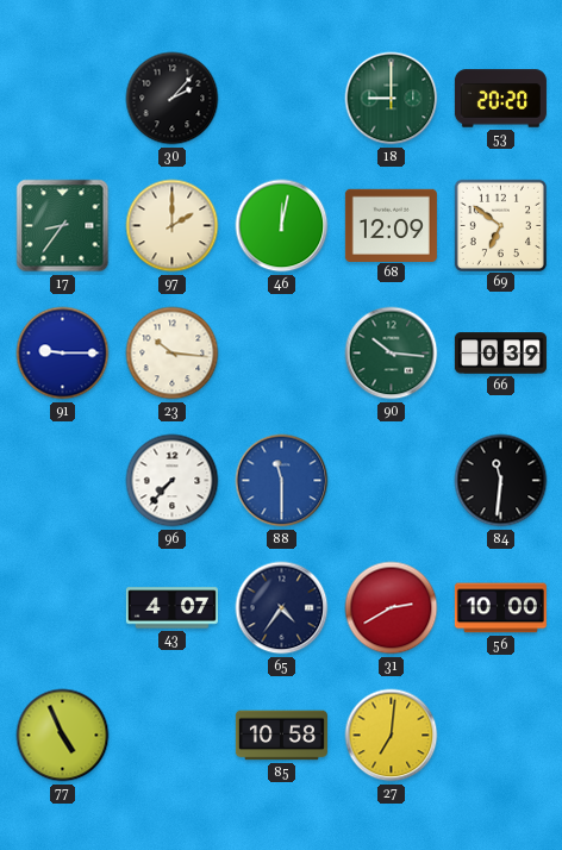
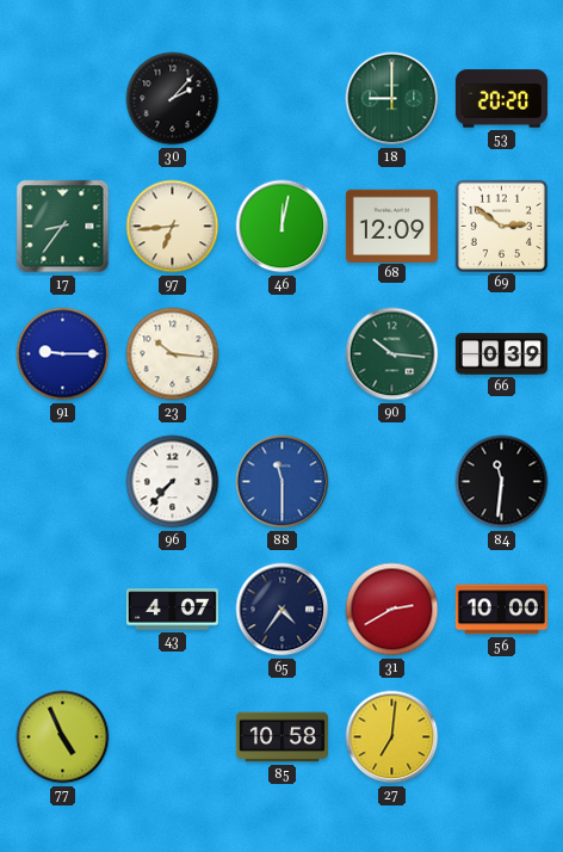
97: 2:00 -> 6:44 (173, 227)
69: 6:51 -> 2:51 (501, 226)
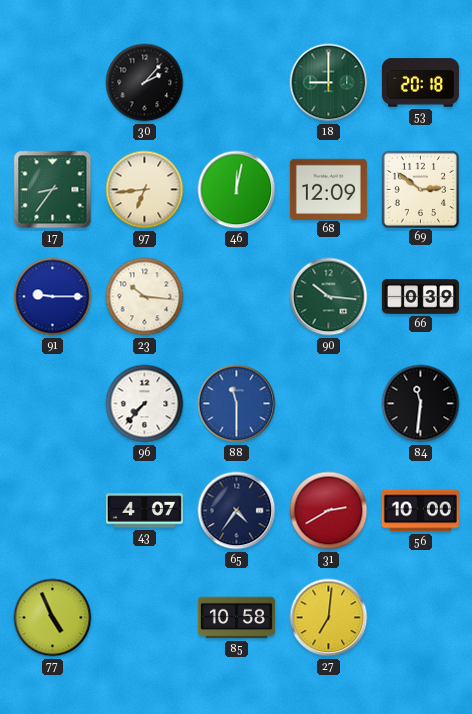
53: 20:20 -> 20:18 (420, 83)
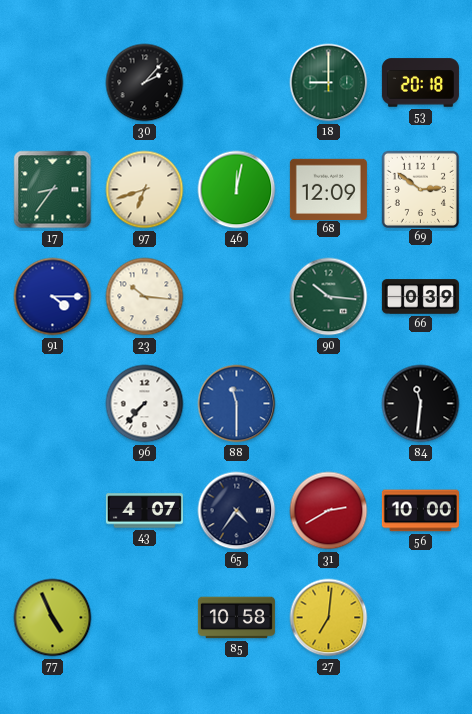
97: 6:44 -> 6:42 (145, 190)
91: 9:15 -> 4:15 (53, 297)
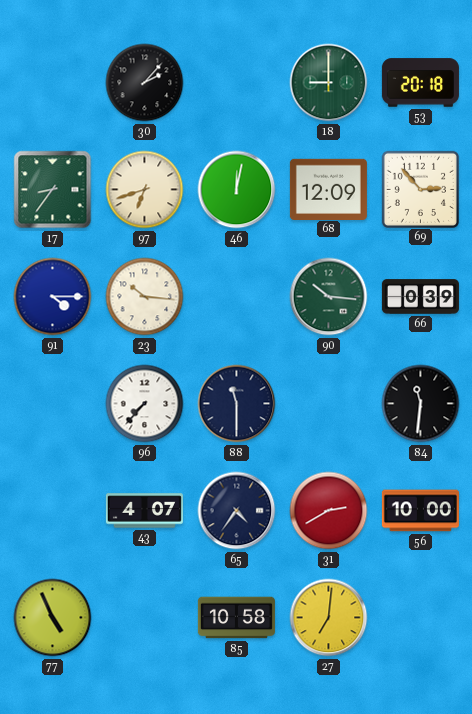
69: 2:51 -> 2:53 (420, 189)
88 dial: blue -> navy (237, 404)
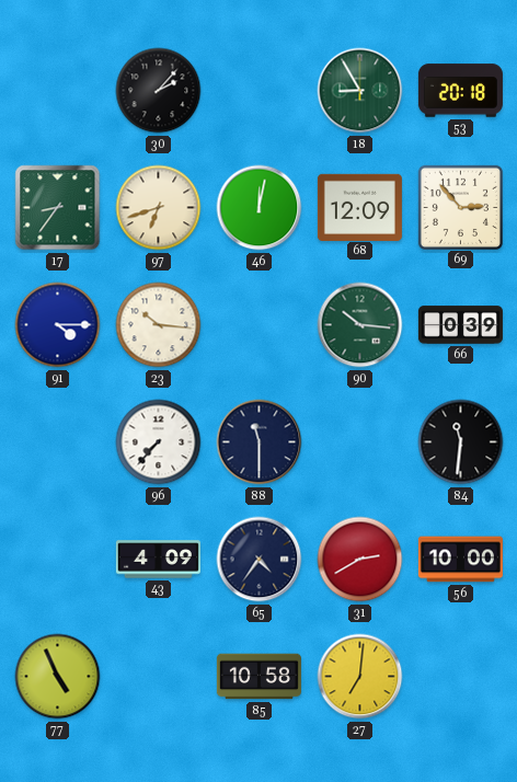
18: 9:00 -> 8:55 (360, 91)
43: 4:07 -> 4:09 (158, 560)
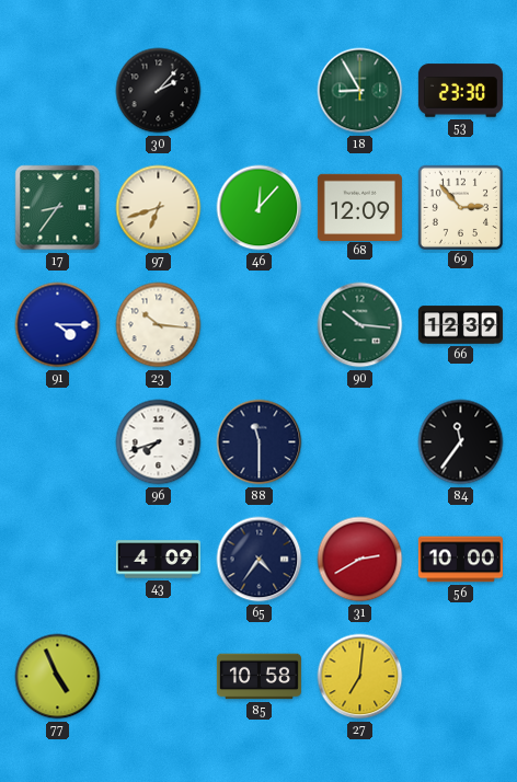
53: 20:18 -> 23:30 (460, 91)
46: 12:02 -> 12:07 (260, 208)
66: 0:39 -> 12:39 (460, 325)
96: 7:37 -> 7:42 (159, 442)
84: 11:31 -> 11:36 (461, 442)
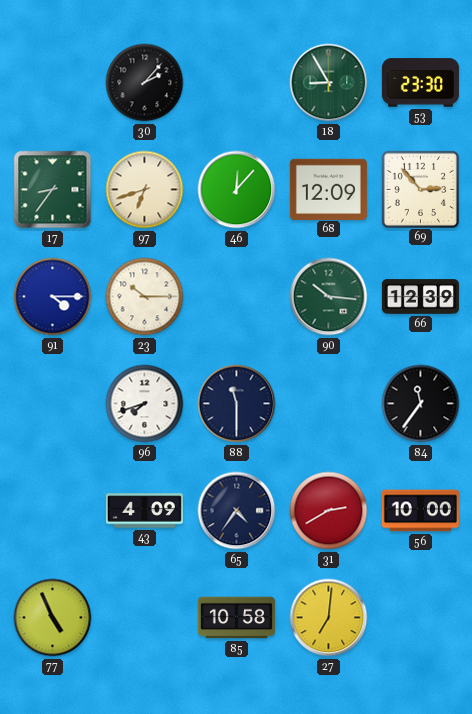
23: 10:16 -> 10:15 (145, 297)
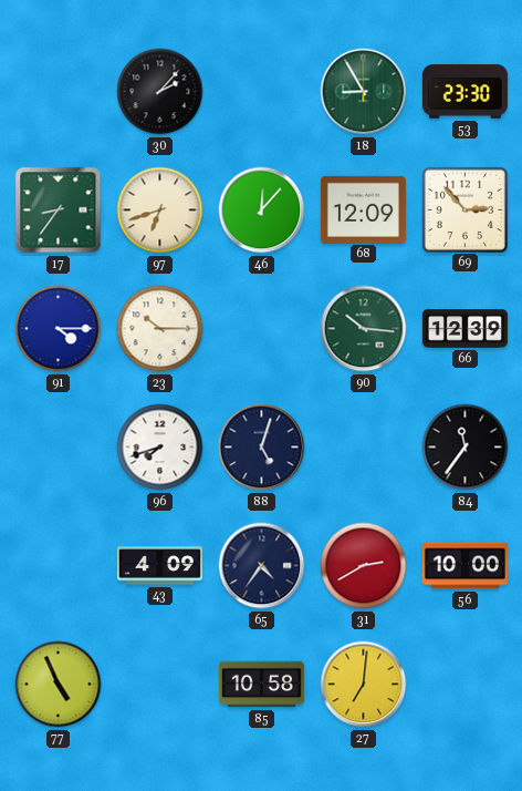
88: 11:30 -> 5:03 (262, 448)
